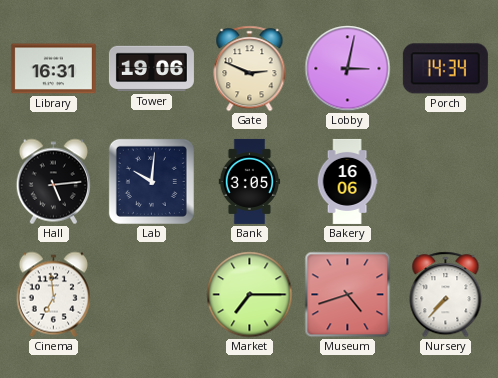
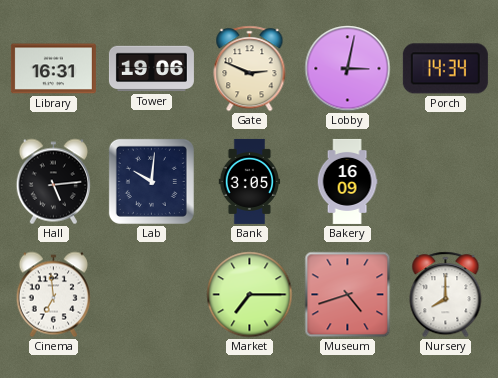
Bakery: 16:06 -> 16:09 (347, 181)
Nursery: 7:37 -> 8:00 (446, 295)
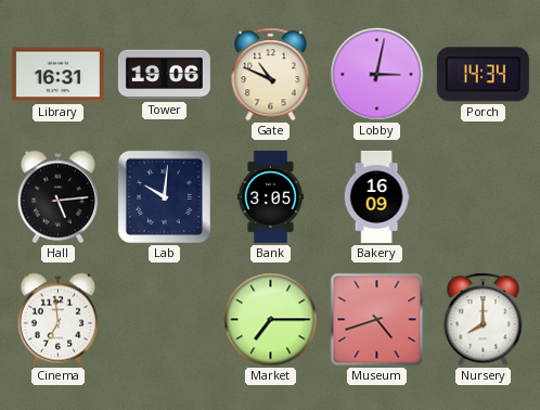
Gate: 2:49 -> 10:49 (271, 75)
